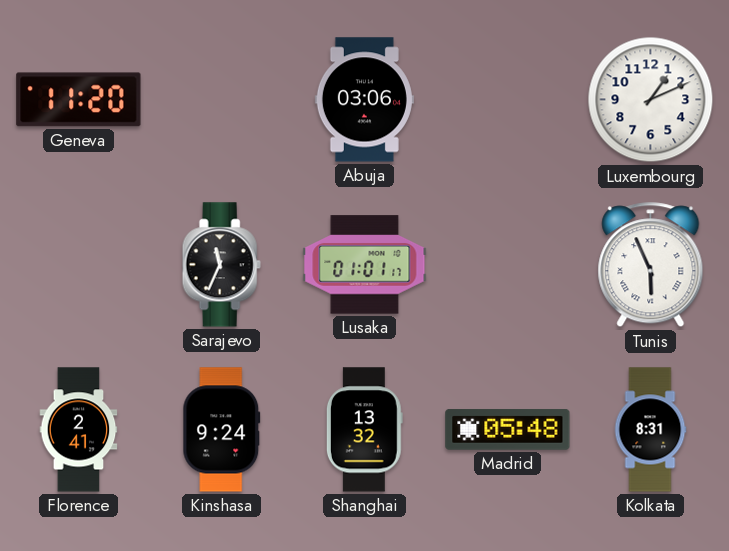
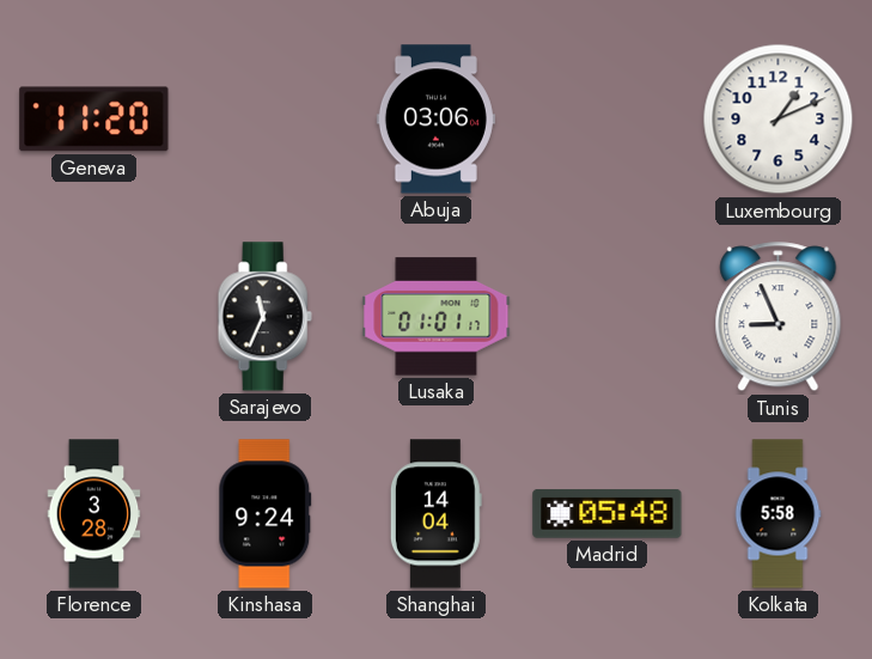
Tunis: 5:56 -> 8:56 (779, 317)
Florence: 2:41 -> 3:28 (94, 514)
Shanghai: 13:32 -> 14:04 (435, 514)
Kolkata: 8:31 -> 5:58 (778, 514)
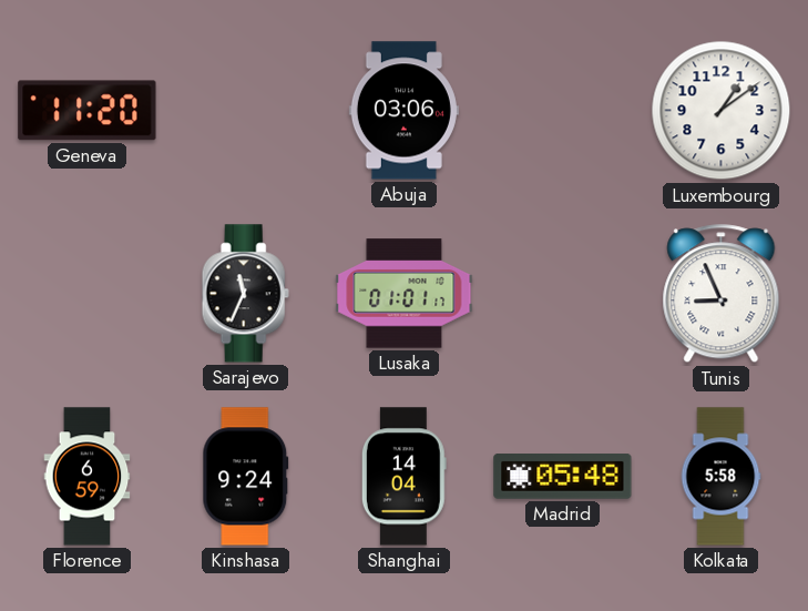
Luxembourg: 1:11 -> 1:09 (722, 111)
Florence: 3:28 -> 6:59 (88, 477)
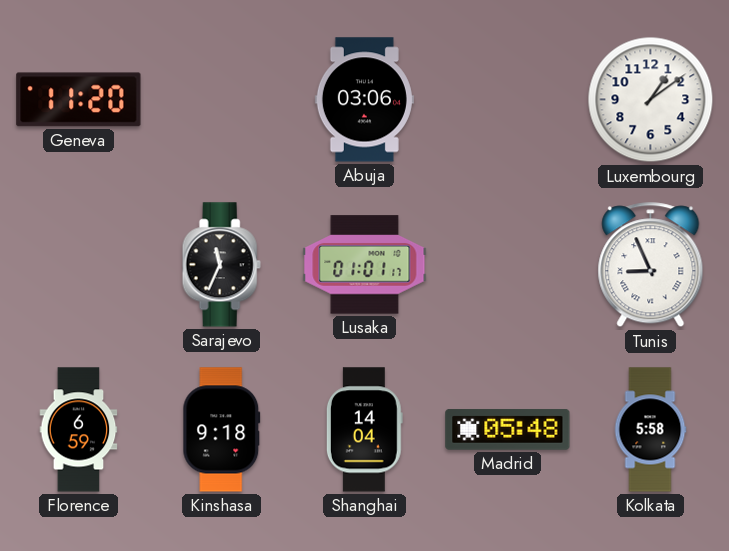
Kinshasa: 9:24 -> 9:18 (222, 430)
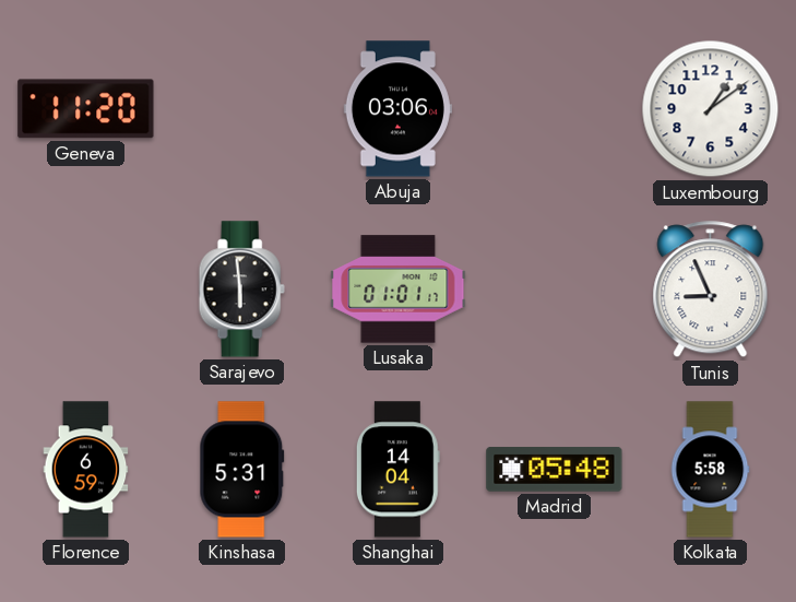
Sarajevo: 11:34 -> 5:59 (241, 290)
Kinshasa: 9:18 -> 5:31 (242, 470)
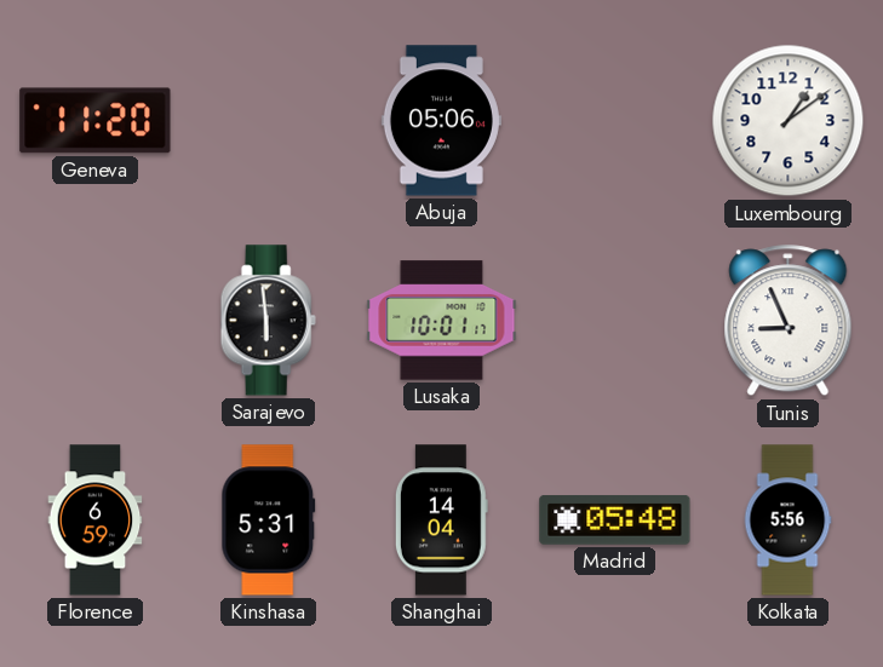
Abuja: 03:06 -> 05:06 (441, 121)
Lusaka: 01:01 -> 10:01 (442, 321)
Kolkata: 5:58 -> 5:56 (787, 521)
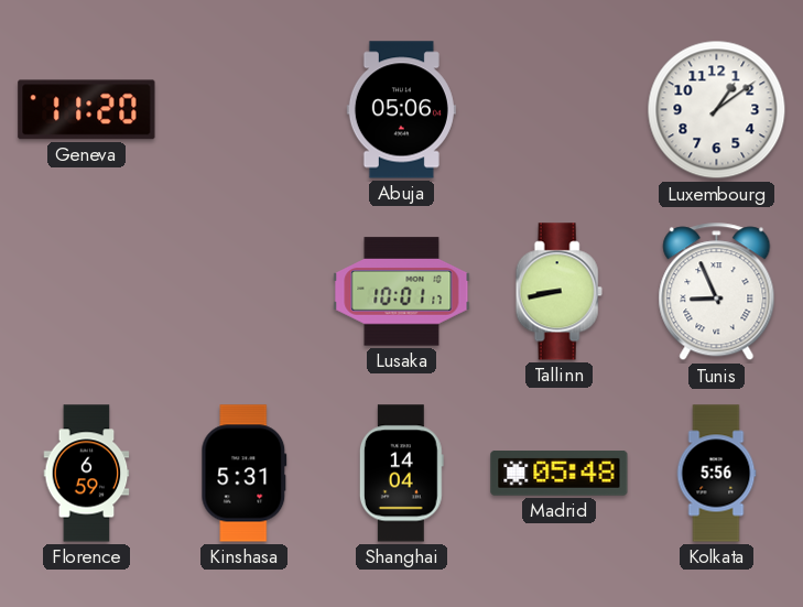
Sarajevo: 5:59 -> none (268, 321)
Tallinn: none -> 8:43 (558, 292)
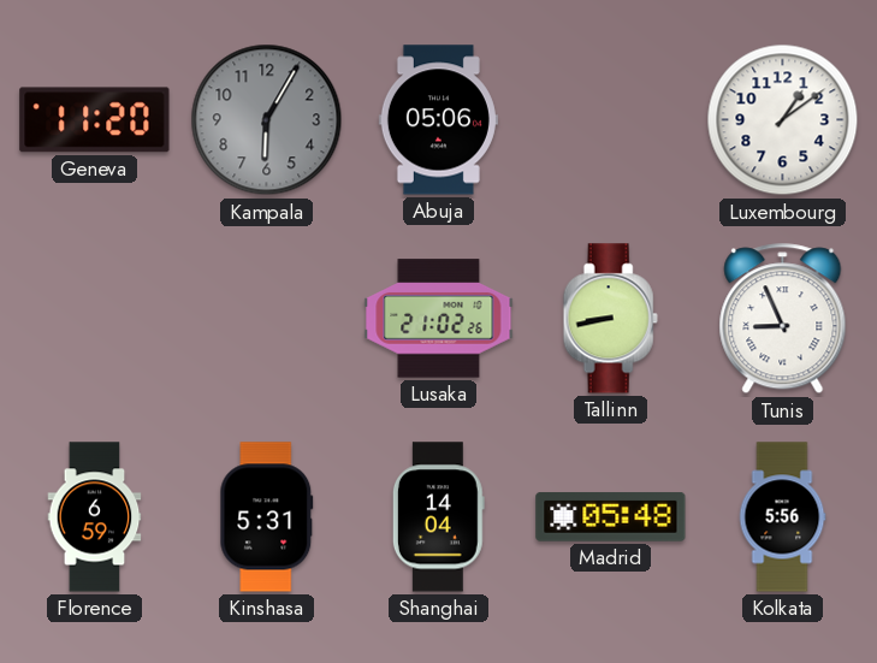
Kampala: none -> 6:05 (267, 120)
Lusaka: 10:01 -> 21:02 (439, 319)
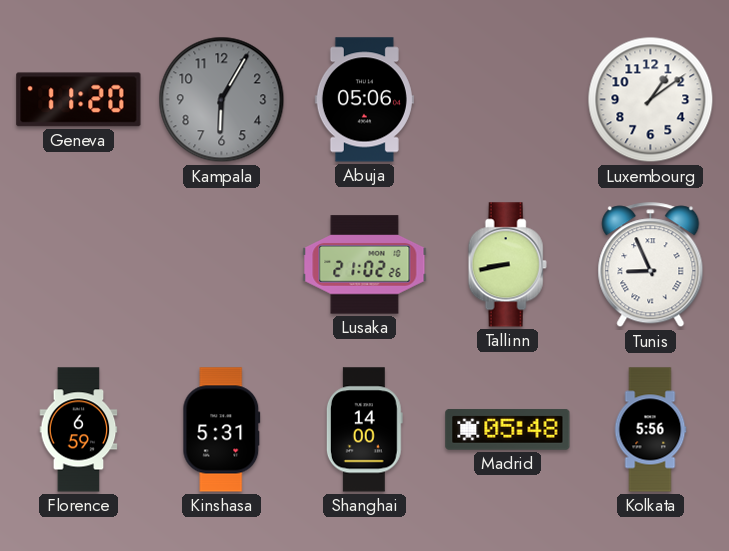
Shanghai: 14:04 -> 14:00 (364, 430)
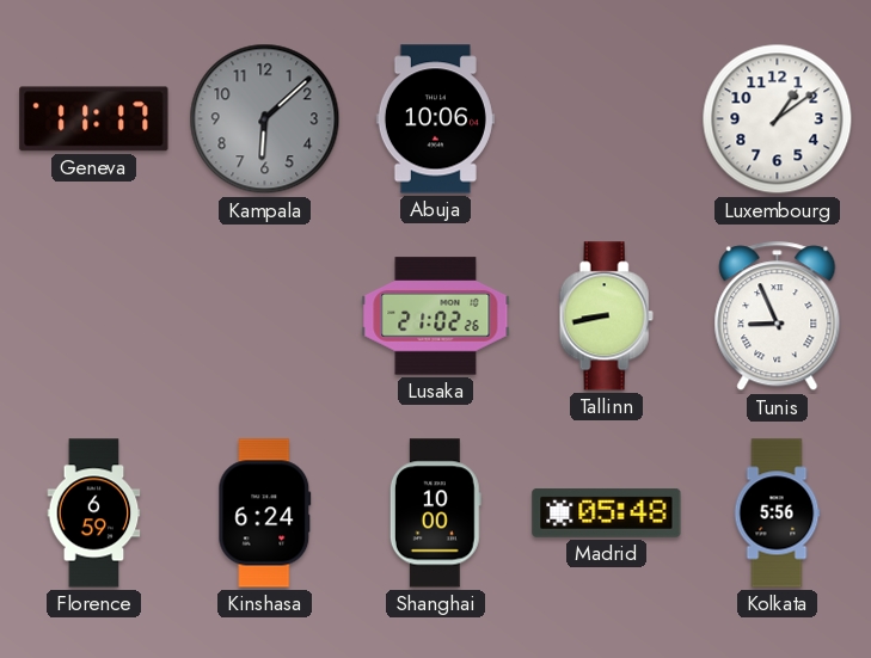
Geneva: 11:20 -> 11:17 (94, 119)
Kampala: 6:05 -> 6:08 (265, 119)
Abuja: 05:06 -> 10:06 (435, 119)
Kinshasa: 5:31 -> 6:24 (265, 514)
Shanghai: 14:00 -> 10:00 (435, 514)
